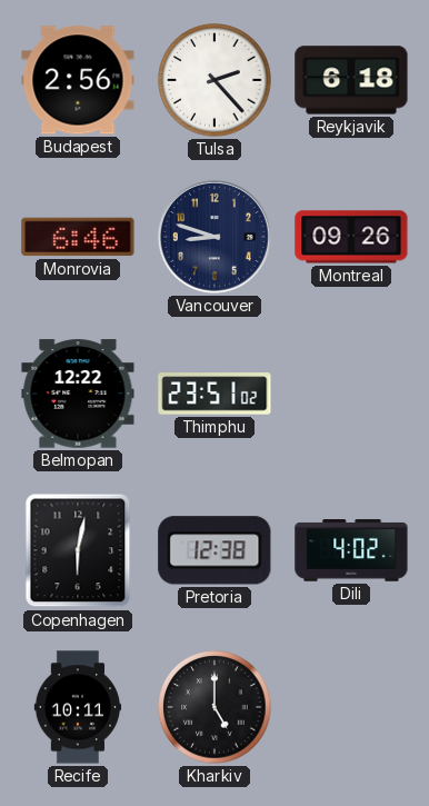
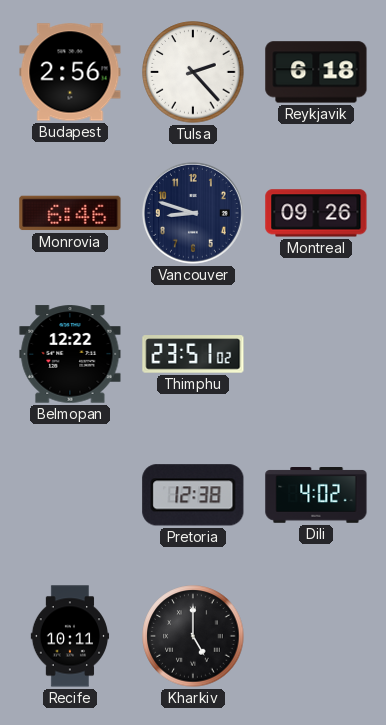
Copenhagen: 6:02 -> none (78, 550)
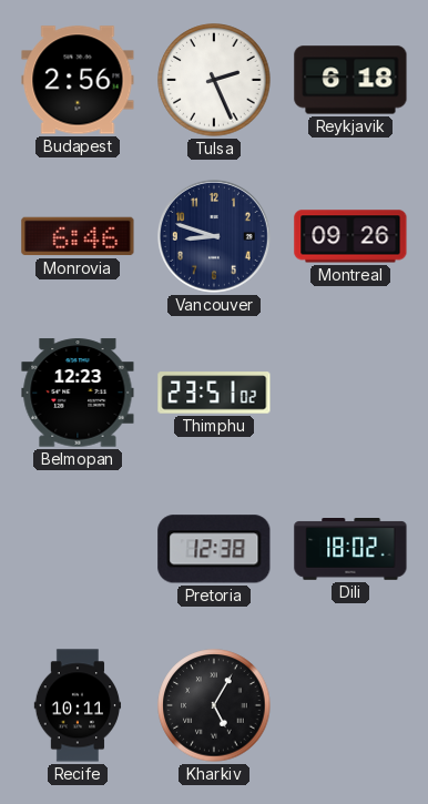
Tulsa: 2:23 -> 2:26 (214, 80)
Belmopan: 12:22 -> 12:23 (78, 393)
Dili: 4:02 -> 18:02 (350, 550)
Kharkiv: 5:00 -> 5:05 (214, 705)
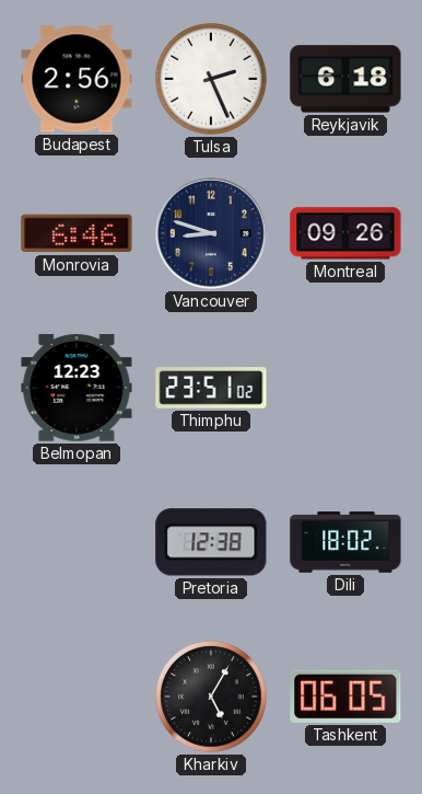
Recife: 10:11 -> none (78, 705)
Tashkent: none -> 06:05 (345, 697)
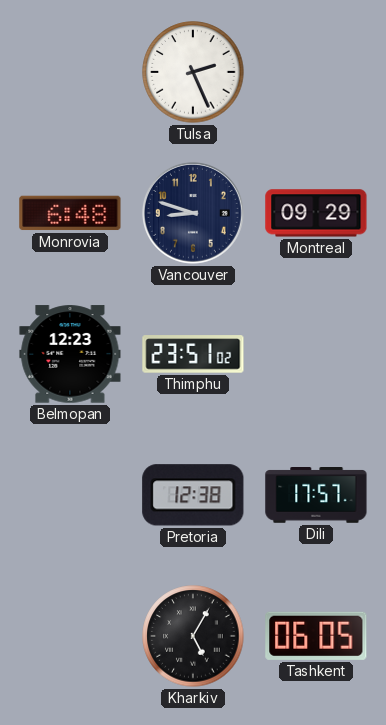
Budapest: 2:56 -> none (77, 79)
Reykjavik: 6:18 -> none (345, 79)
Monrovia: 6:46 -> 6:48 (70, 213)
Montreal: 09:26 -> 09:29 (316, 213)
Dili: 18:02 -> 17:57 (316, 496)
